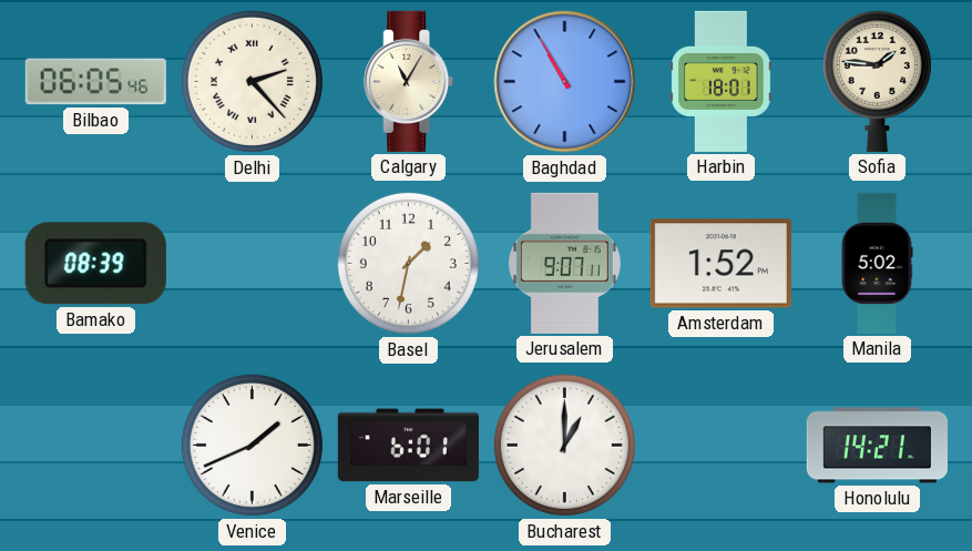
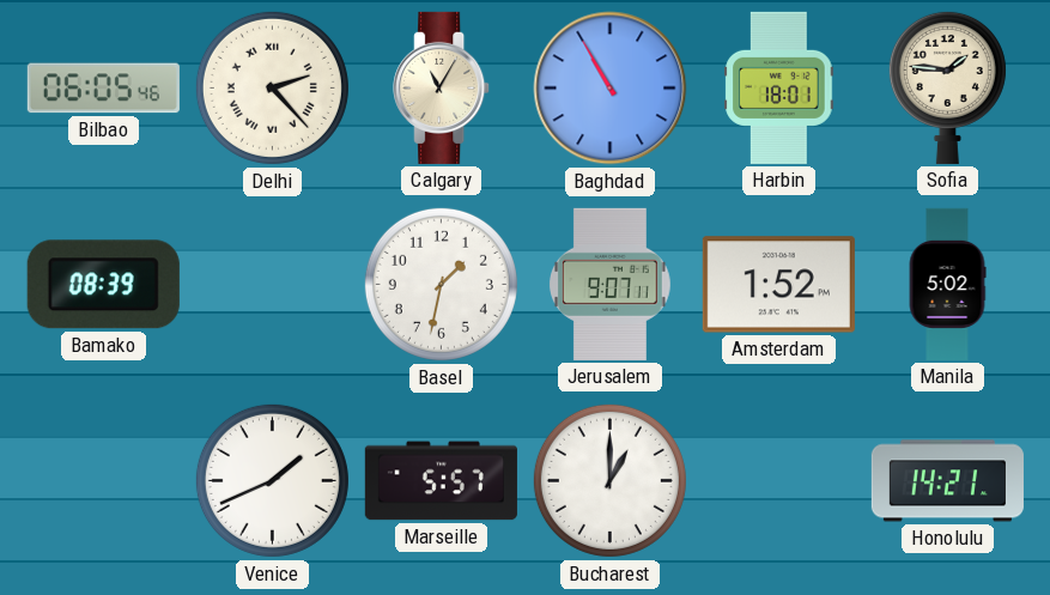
Marseille: 6:01 -> 5:57 (441, 481)
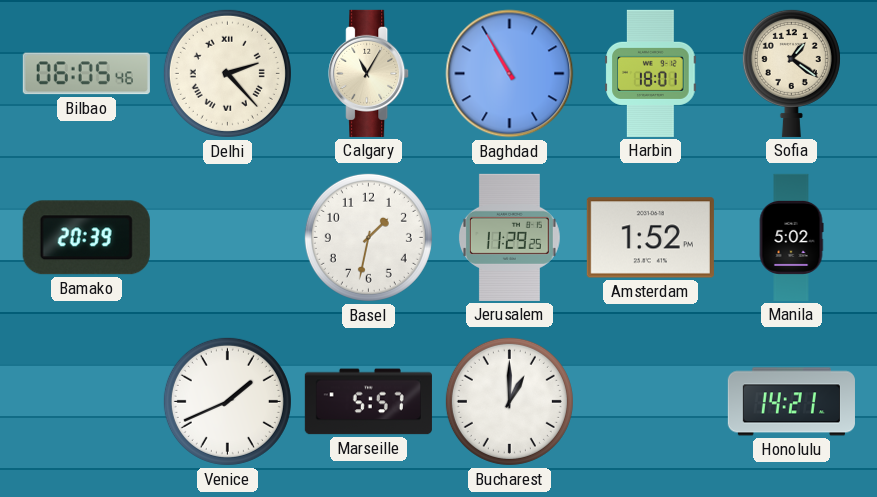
Sofia: 1:46 -> 1:21 (791, 73)
Bamako: 08:39 -> 20:39 (86, 238)
Jerusalem: 9:07 -> 11:29 (510, 237)
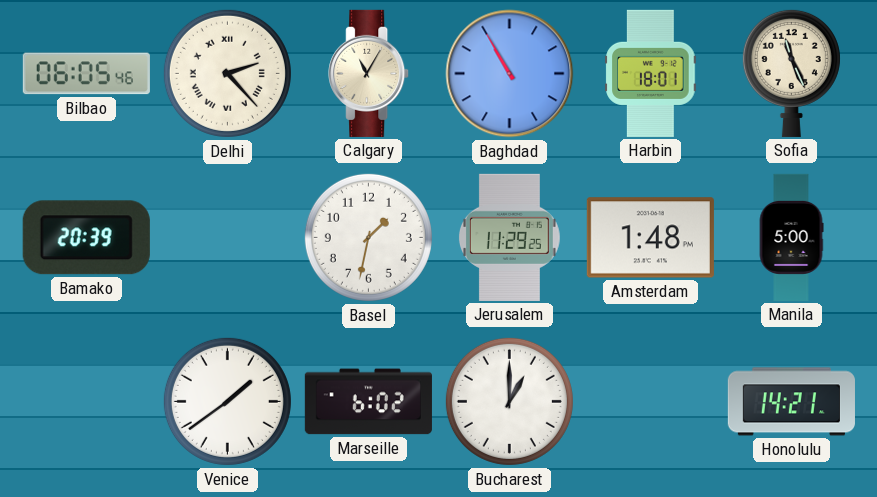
Sofia: 1:21 -> 11:26 (791, 73)
Amsterdam: 1:52 -> 1:48 (650, 238)
Manila: 5:02 -> 5:00 (791, 237)
Venice: 1:41 -> 1:39 (227, 401)
Marseille: 5:57 -> 6:02 (368, 402)
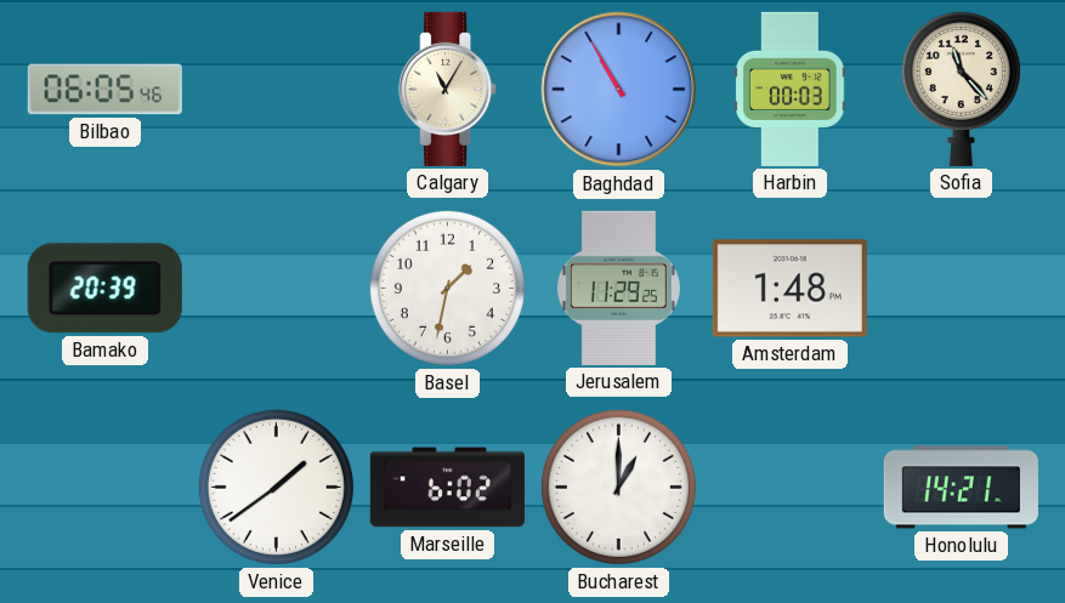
Delhi: 2:23 -> none (227, 73)
Harbin: 18:01 -> 00:03 (791, 89)
Sofia: 11:26 -> 11:23 (961, 89)
Manila: 5:00 -> none (791, 237)
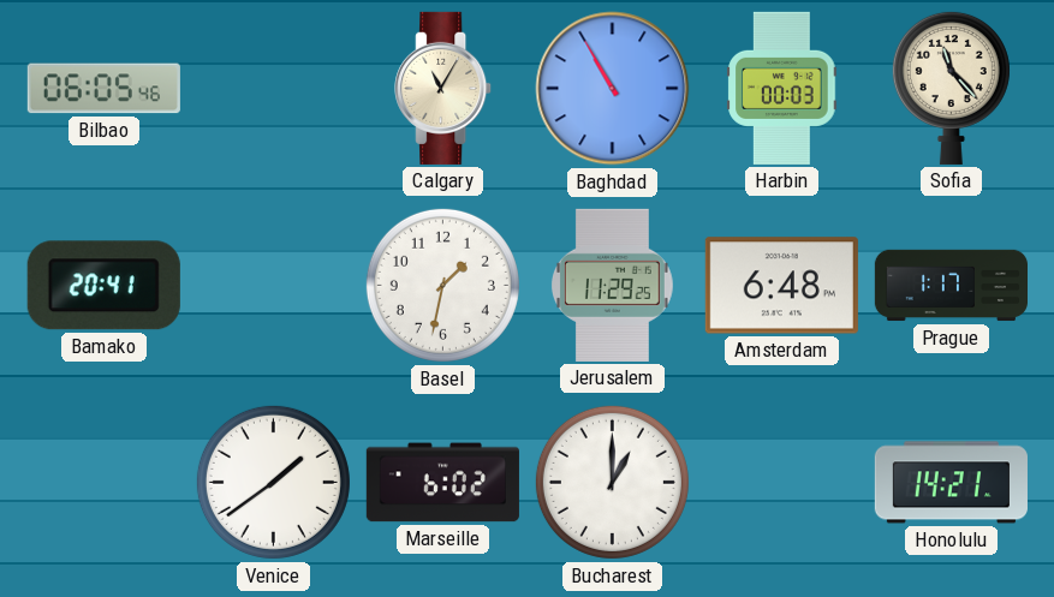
Bamako: 20:39 -> 20:41 (103, 286)
Amsterdam: 1:48 -> 6:48 (781, 286)
Prague: none -> 1:17 (951, 286)
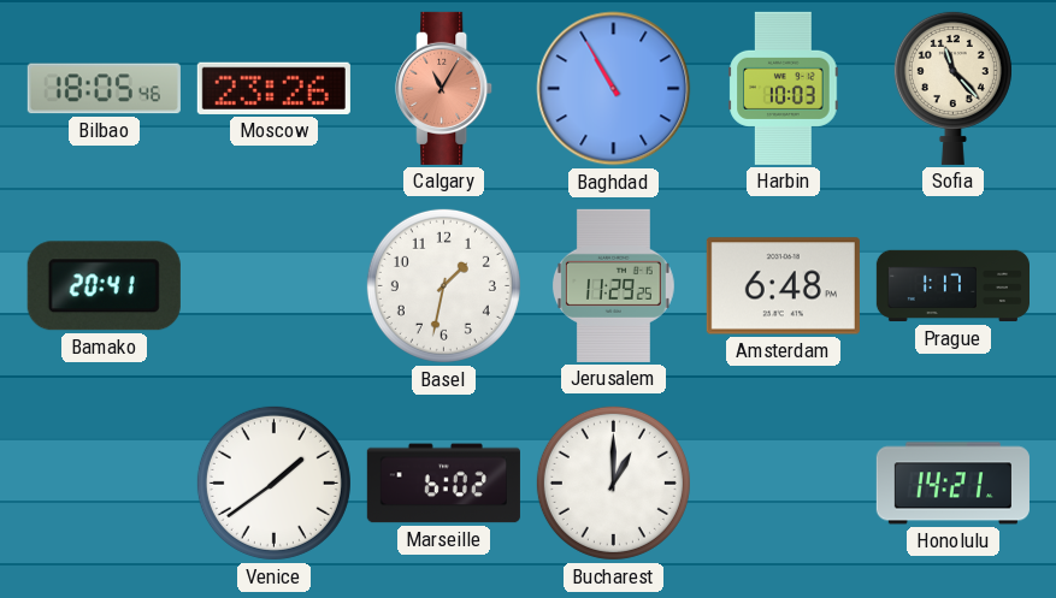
Bilbao: 06:05 -> 18:05 (104, 89)
Moscow: none -> 23:26 (273, 88)
Calgary dial: cream -> salmon (444, 88)
Harbin: 00:03 -> 10:03 (784, 88)
